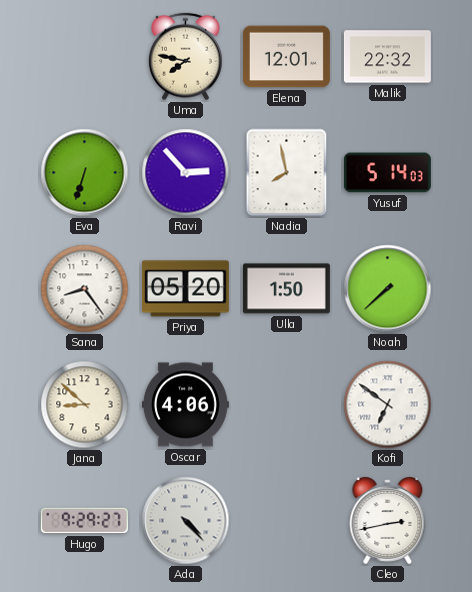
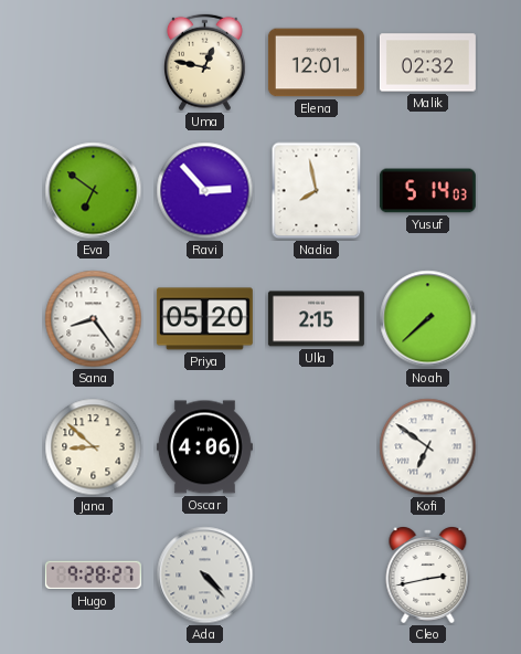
Uma: 7:47 -> 12:47 (205, 63)
Malik: 22:32 -> 02:32 (427, 63)
Eva: 6:33 -> 6:51 (94, 191)
Ulla: 1:50 -> 2:15 (316, 319)
Hugo: 9:29 -> 9:28 (93, 576)
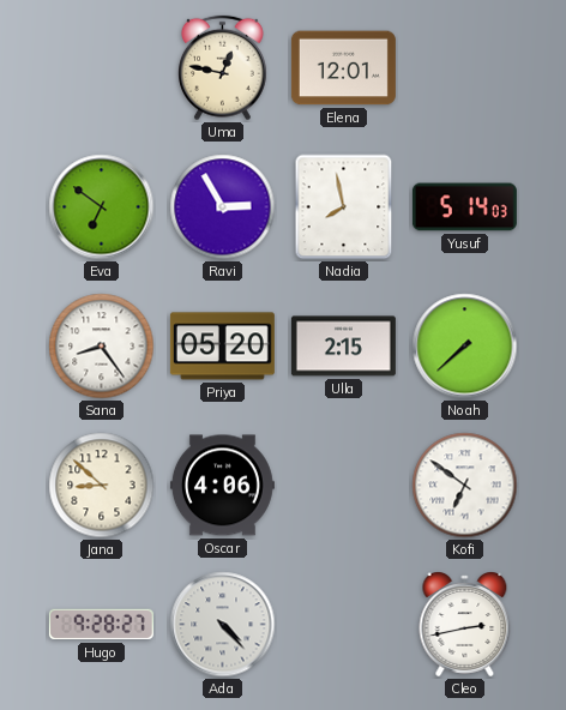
Malik: 02:32 -> none (427, 63)
Ravi: 2:53 -> 2:55 (223, 207)
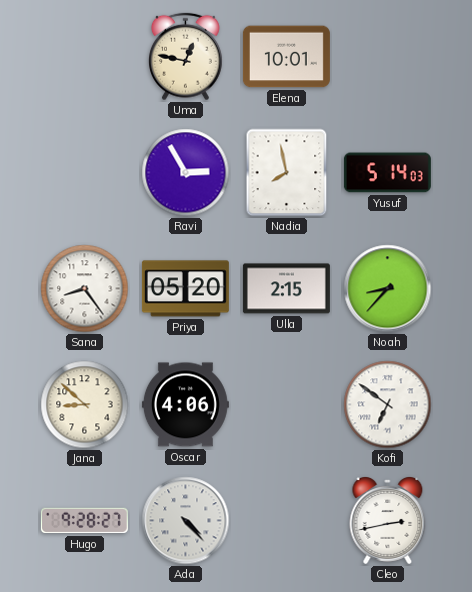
Elena: 12:01 -> 10:01 (286, 57)
Eva: 6:51 -> none (102, 207)
Noah: 7:38 -> 8:37 (388, 289)
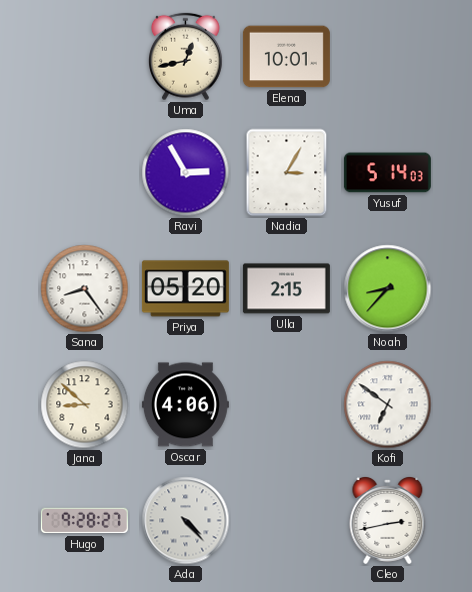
Uma: 12:47 -> 12:43 (186, 57)
Nadia: 7:58 -> 3:05 (287, 173)
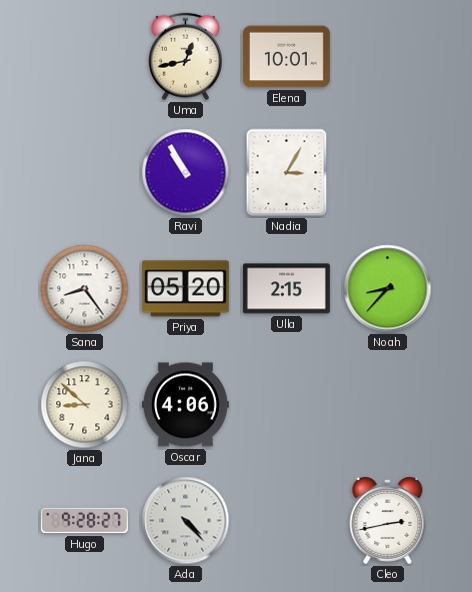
Ravi: 2:55 -> 10:55 (186, 173)
Yusuf: 5:14 -> none (387, 173)
Kofi: 6:51 -> none (388, 405)
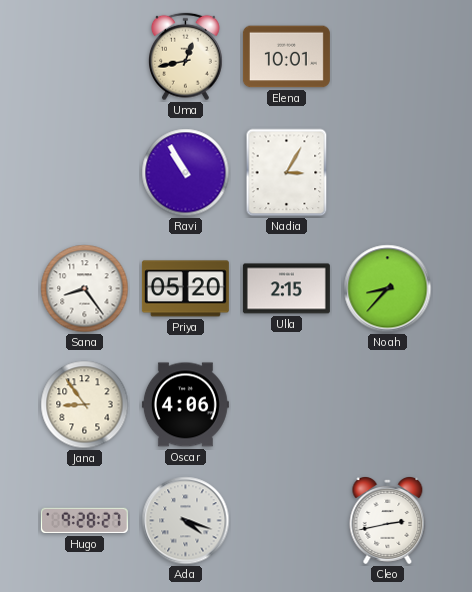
Jana: 8:52 -> 8:54 (85, 405)
Ada: 4:23 -> 4:18 (186, 521)
